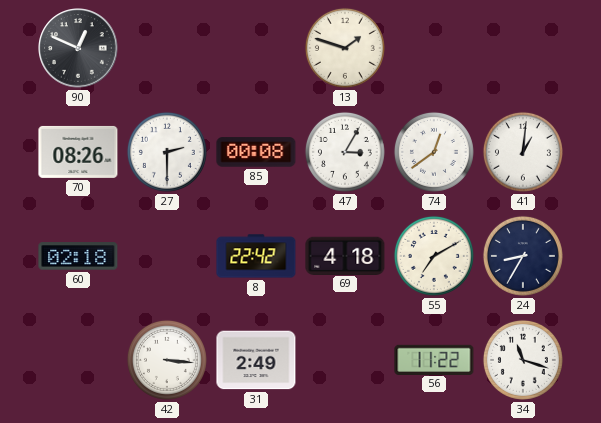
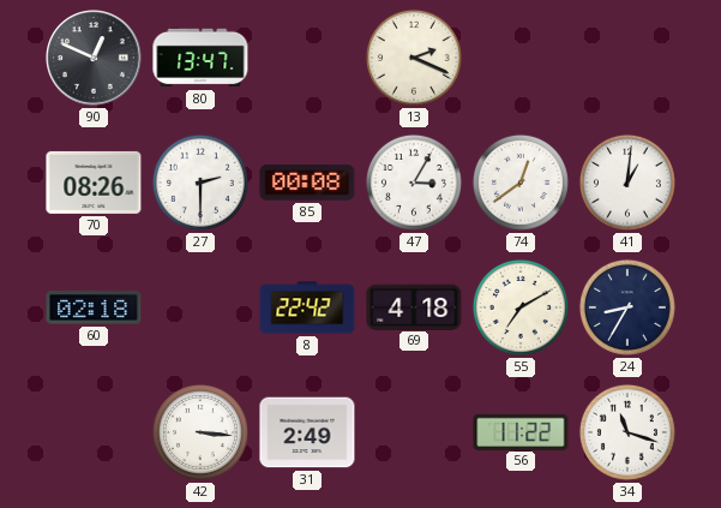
80: none -> 13:47 (200, 58)
13: 1:48 -> 2:19 (414, 58)
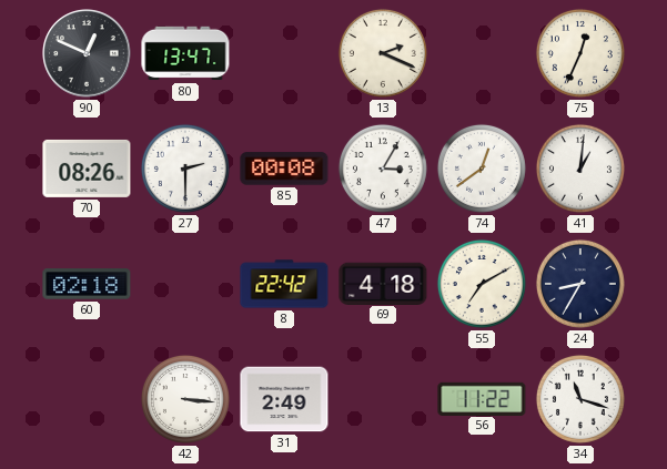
75: none -> 12:34 (580, 53)
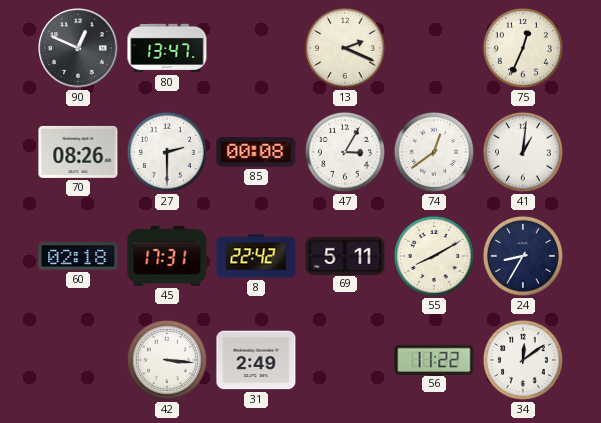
45: none -> 17:31 (167, 256)
69: 4:18 -> 5:11 (345, 255)
55: 7:10 -> 8:10 (434, 256)
34: 11:18 -> 12:09 (523, 360)
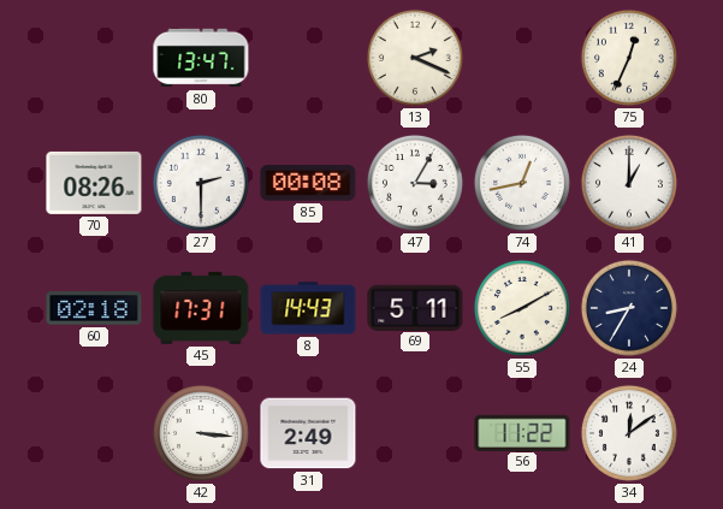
90: 12:49 -> none (78, 48)
74: 12:39 -> 12:43 (522, 183)
41: 1:01 -> 1:00 (629, 183)
8: 22:42 -> 14:43 (308, 308)
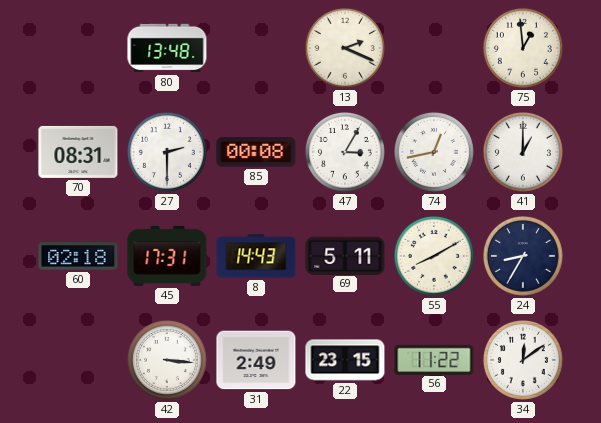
80: 13:47 -> 13:48 (167, 48)
75: 12:34 -> 12:59 (523, 48)
70: 08:26 -> 08:31 (78, 152)
22: none -> 23:15 (345, 360)
